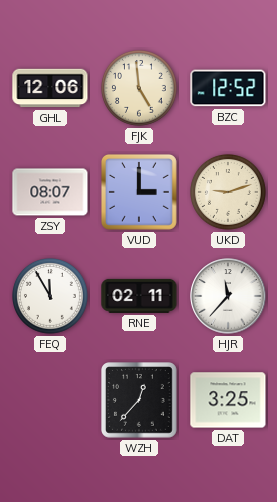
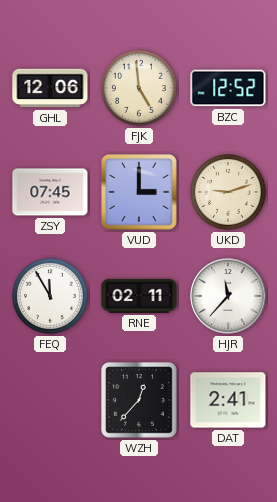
ZSY: 08:07 -> 07:45 (50, 192)
DAT: 3:25 -> 2:41 (228, 400)
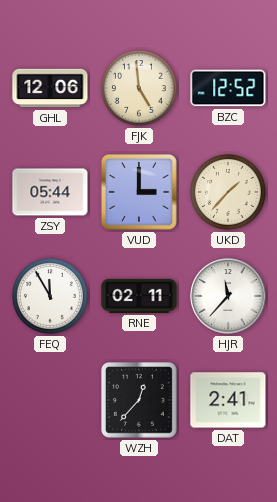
ZSY: 07:45 -> 05:44 (50, 192)
UKD: 9:12 -> 1:37 (229, 193)
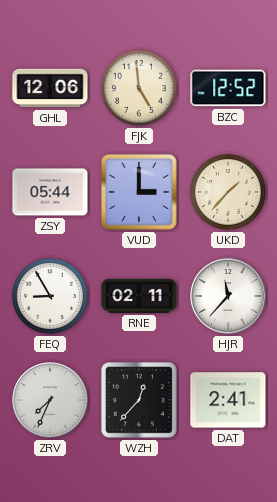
FEQ: 11:55 -> 8:55 (51, 297)
ZRV: none -> 7:34 (50, 400)
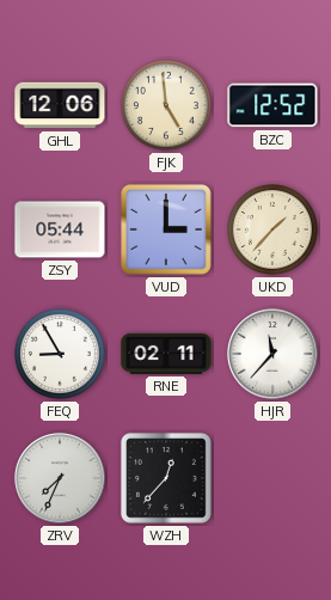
DAT: 2:41 -> none (228, 400)
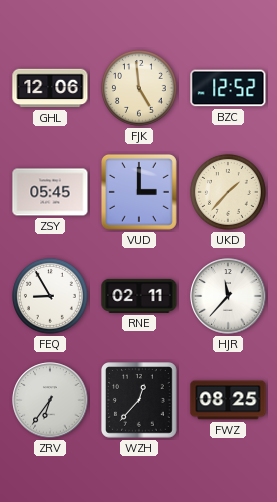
ZSY: 05:44 -> 05:45 (50, 192)
ZRV: 7:34 -> 6:36 (50, 400)
FWZ: none -> 08:25 (228, 400)
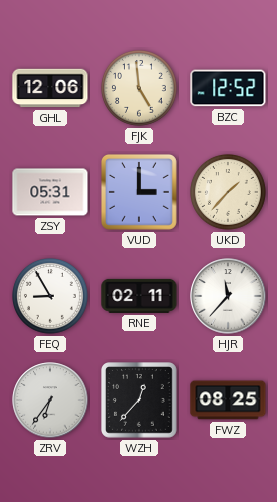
ZSY: 05:45 -> 05:31 (50, 192)
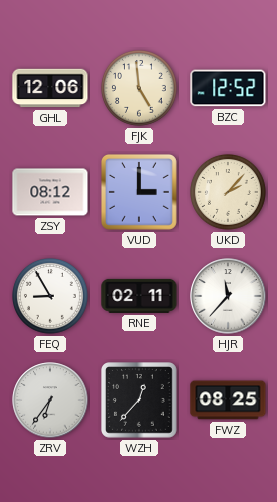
ZSY: 05:31 -> 08:12 (50, 192)
UKD: 1:37 -> 2:07 (229, 193)
